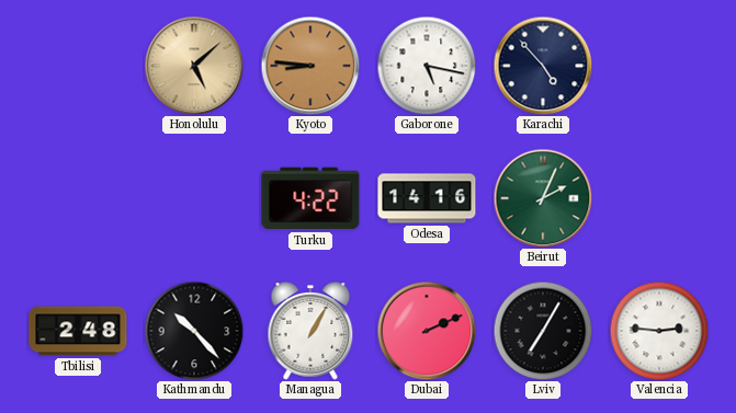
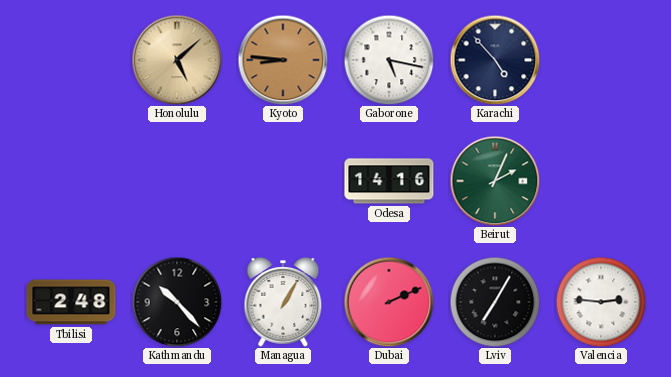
Turku: 4:22 -> none (310, 198)
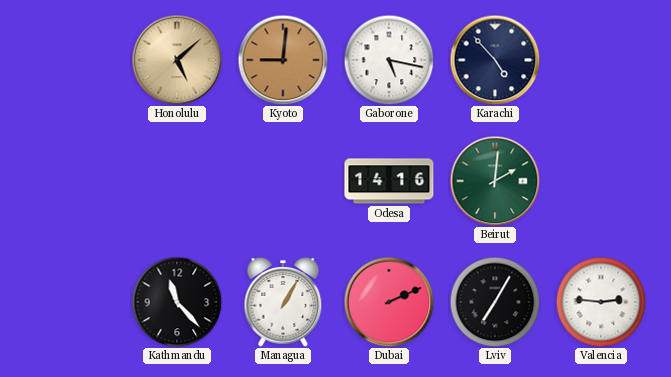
Kyoto: 8:46 -> 9:01 (283, 60)
Beirut: 2:04 -> 2:01 (495, 181)
Tbilisi: 2:48 -> none (71, 302)
Kathmandu: 10:23 -> 11:23 (177, 302)
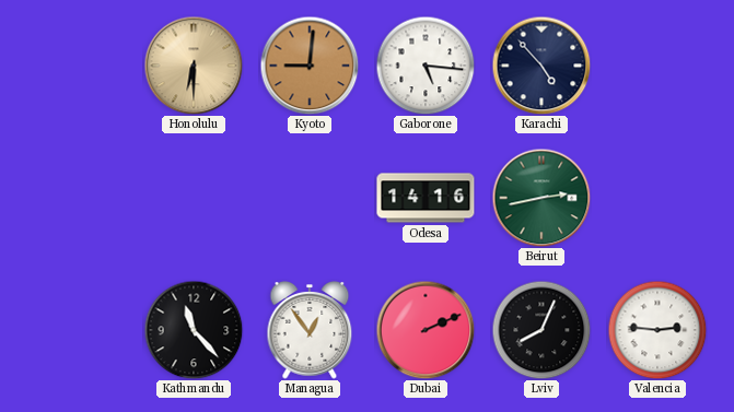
Honolulu: 5:08 -> 6:30 (194, 66)
Gaborone: 5:17 -> 5:16 (426, 66)
Beirut: 2:01 -> 2:43 (541, 198)
Managua: 1:05 -> 12:54 (310, 330)
Lviv: 7:05 -> 8:04 (541, 330)
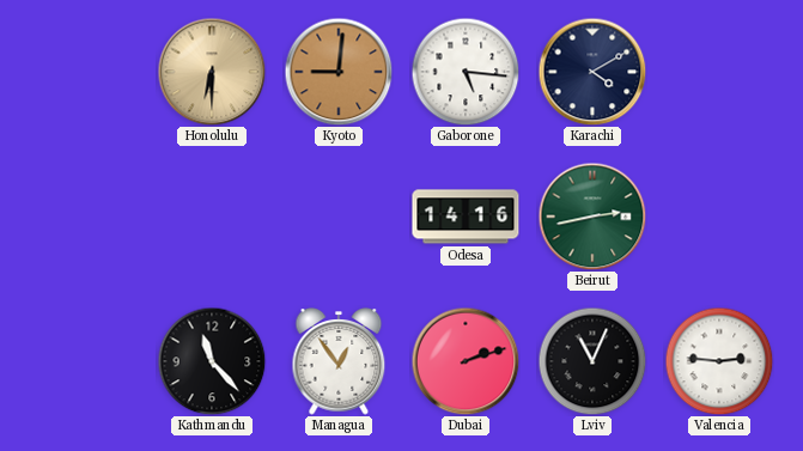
Karachi: 4:53 -> 4:10 (592, 72)
Dubai: 2:11 -> 2:12 (466, 361)
Lviv: 8:04 -> 11:04 (592, 361)
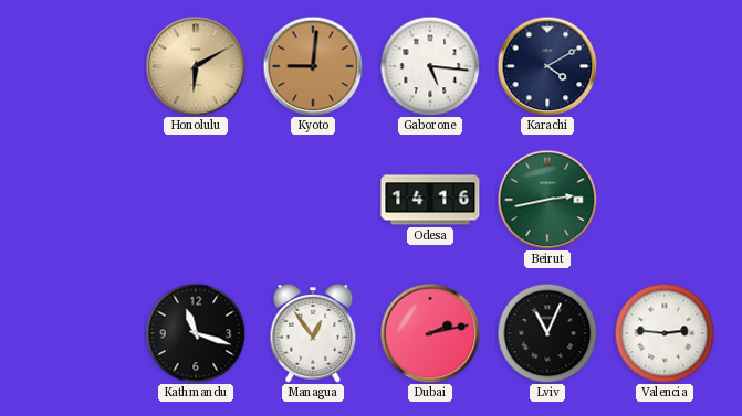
Honolulu: 6:30 -> 6:10 (196, 66)
Kathmandu: 11:23 -> 11:18 (196, 333)
Dubai: 2:12 -> 2:13 (430, 333)
